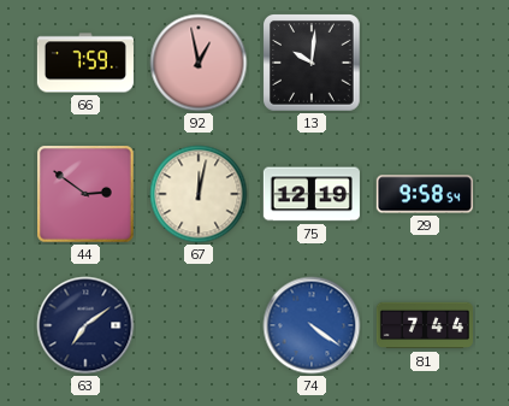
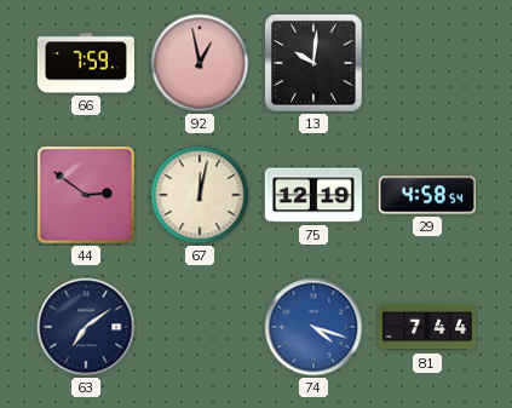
29: 9:58 -> 4:58 (427, 195)
74: 4:21 -> 4:18 (313, 327)
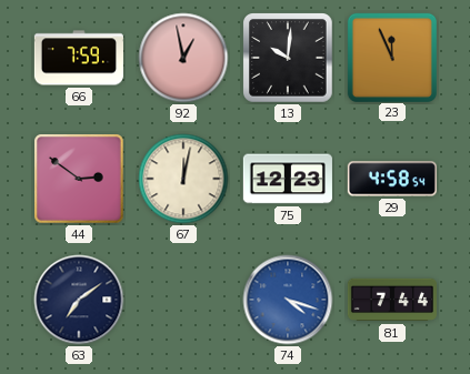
23: none -> 11:56 (391, 57)
75: 12:19 -> 12:23 (288, 179)
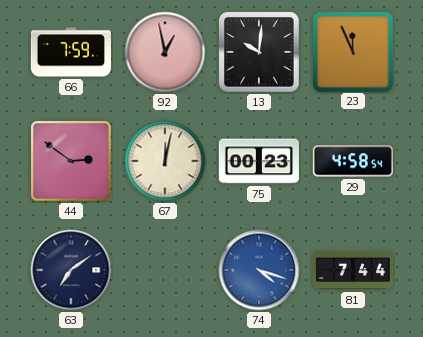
75: 12:23 -> 00:23 (259, 161)
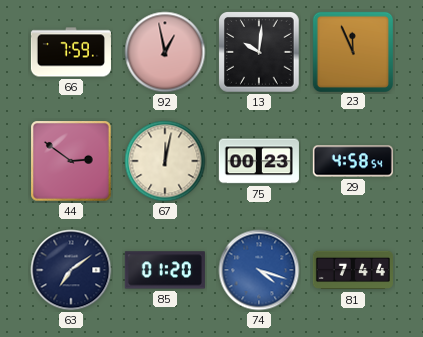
85: none -> 01:20 (165, 270)
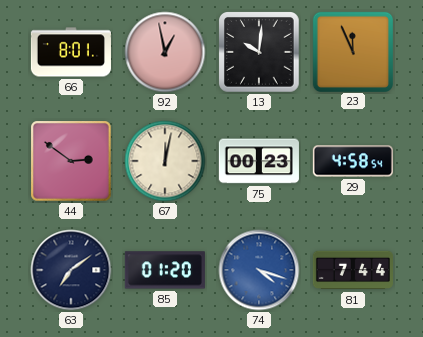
66: 7:59 -> 8:01 (71, 52)
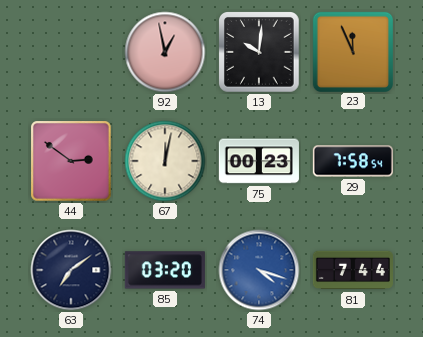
66: 8:01 -> none (71, 52)
29: 4:58 -> 7:58 (353, 161)
85: 01:20 -> 03:20 (165, 270)
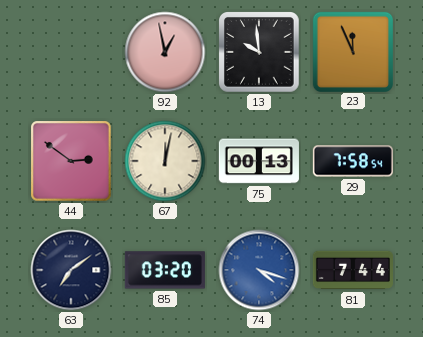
13: 10:01 -> 9:59 (260, 53)
75: 00:23 -> 00:13 (259, 161)
